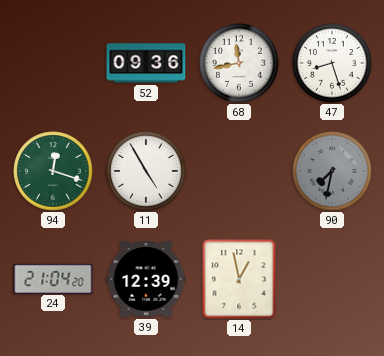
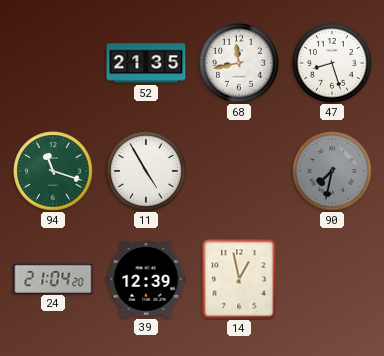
52: 09:36 -> 21:35 (146, 63)
94: 12:18 -> 11:18 (53, 171)
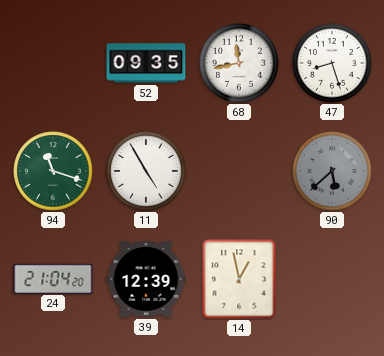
52: 21:35 -> 09:35 (146, 63)
90: 7:32 -> 5:38 (332, 171)
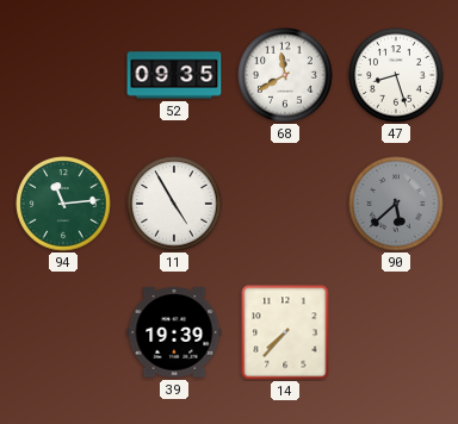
68: 11:43 -> 11:40 (285, 75)
94: 11:18 -> 11:14 (63, 204)
24: 21:04 -> none (53, 278)
39: 12:39 -> 19:39 (174, 332)
14: 12:58 -> 7:37 (285, 332)
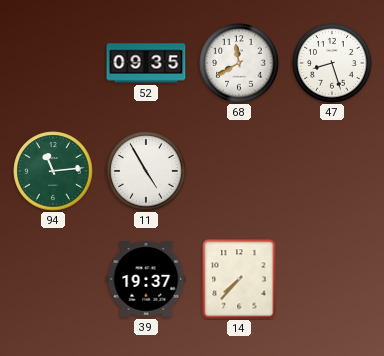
90: 5:38 -> none (396, 204)
39: 19:39 -> 19:37 (146, 279)
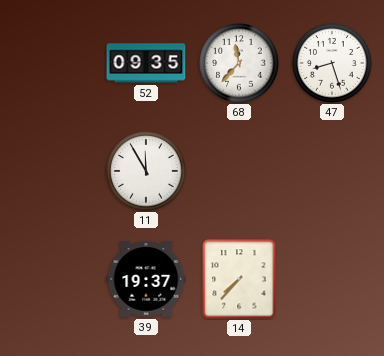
68: 11:40 -> 11:37 (239, 63)
94: 11:14 -> none (53, 171)
11: 4:55 -> 11:55 (146, 171)
